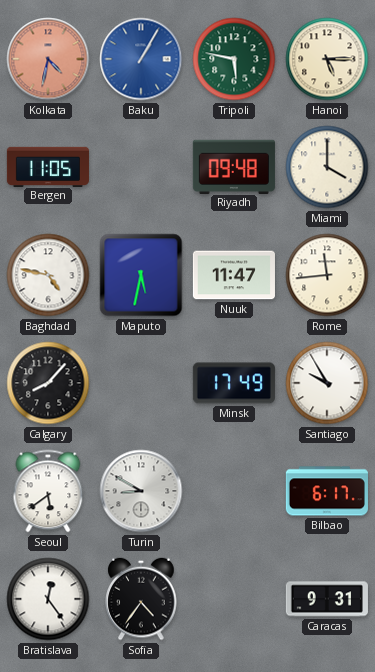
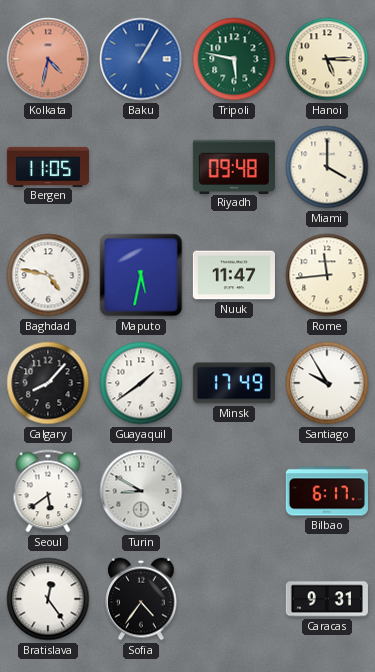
Guayaquil: none -> 1:39 (141, 383)
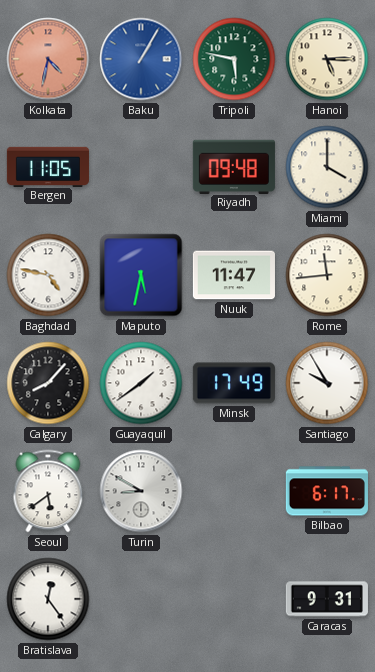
Sofia: 4:36 -> none (141, 599)
